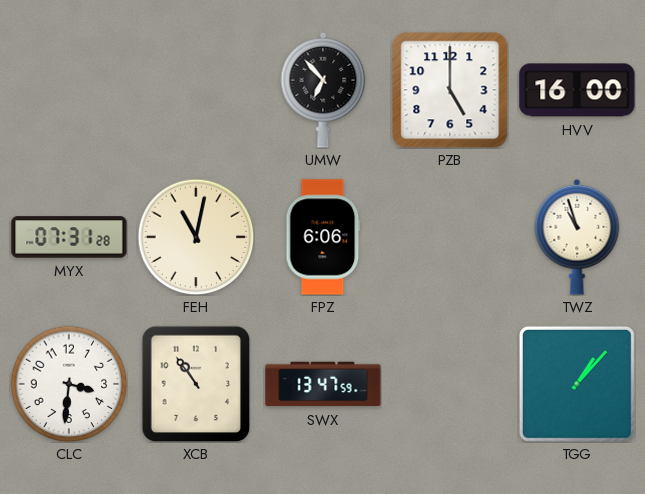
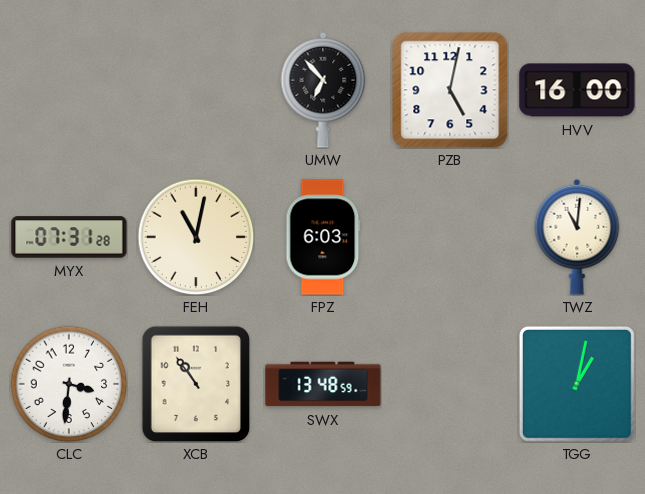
PZB: 5:00 -> 5:02 (450, 90)
FPZ: 6:06 -> 6:03 (323, 237)
TWZ: 10:57 -> 11:01 (577, 237)
SWX: 13:47 -> 13:48 (323, 384)
TGG: 1:07 -> 1:02 (577, 384)
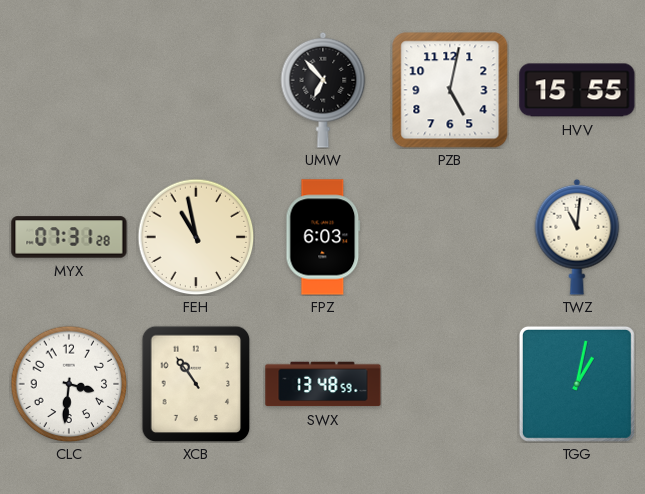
HVV: 16:00 -> 15:55 (577, 90)
FEH: 11:02 -> 10:58 (196, 237)
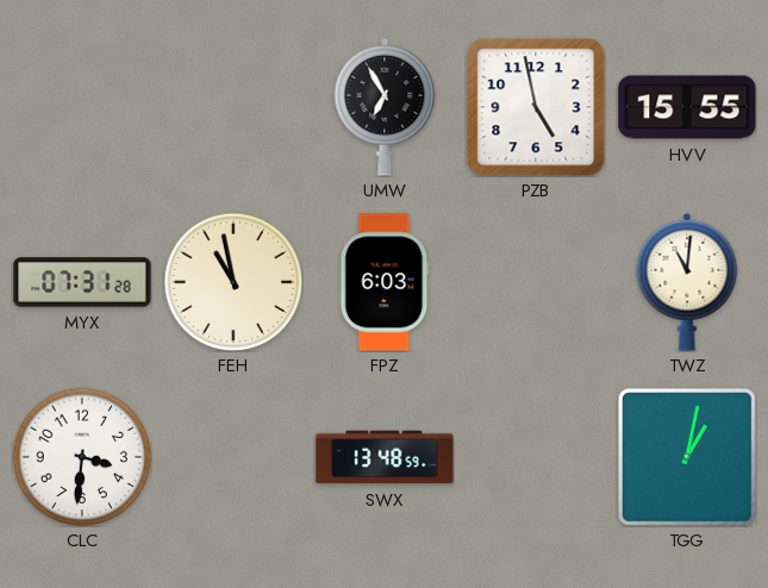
UMW: 6:53 -> 6:55 (385, 107)
PZB: 5:02 -> 4:58 (536, 107)
XCB: 10:54 -> none (196, 384)
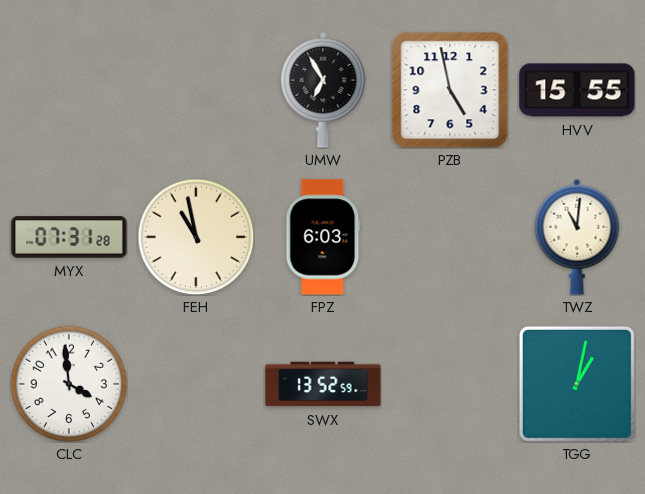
CLC: 3:31 -> 3:59 (69, 384)
SWX: 13:48 -> 13:52 (323, 384)
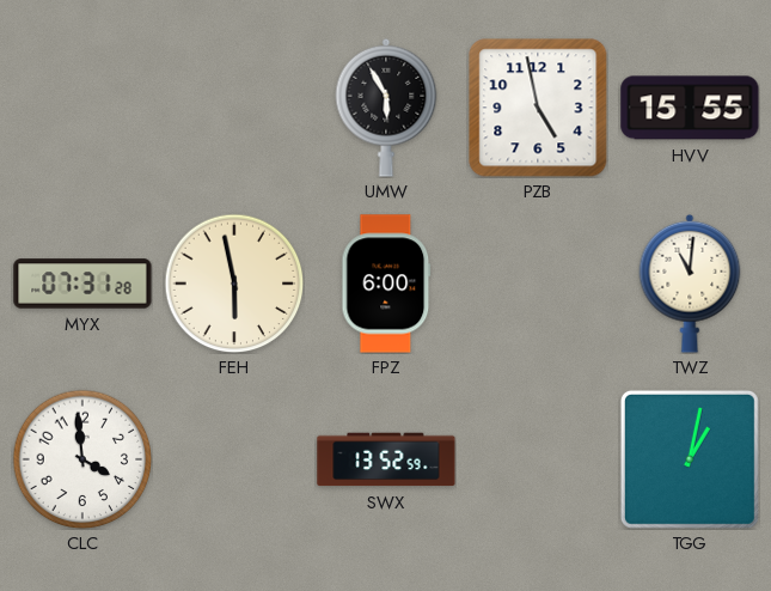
UMW: 6:55 -> 5:55 (386, 108)
FEH: 10:58 -> 5:58 (234, 284)
FPZ: 6:03 -> 6:00 (386, 284)
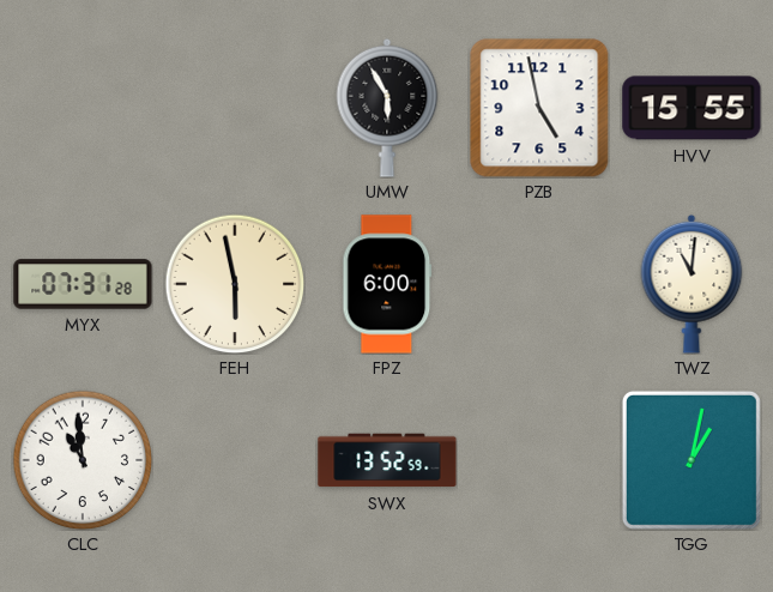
CLC: 3:59 -> 10:59 (83, 460)
